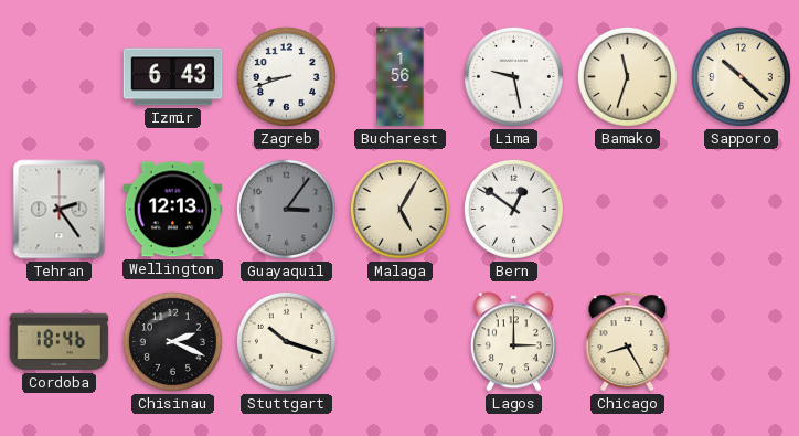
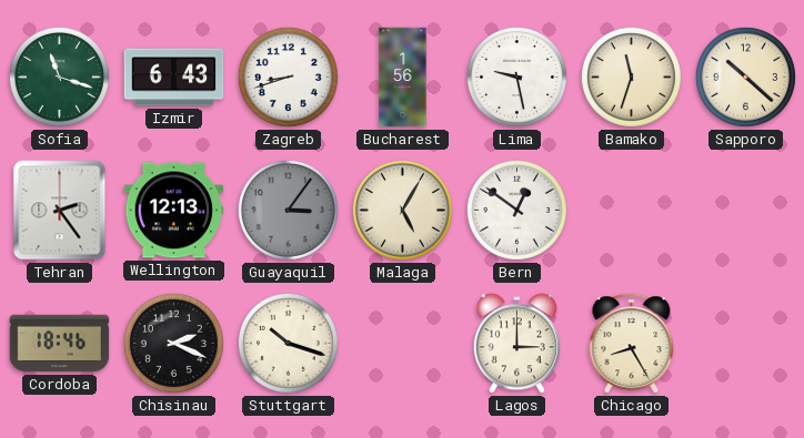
Sofia: none -> 11:18 (59, 77)
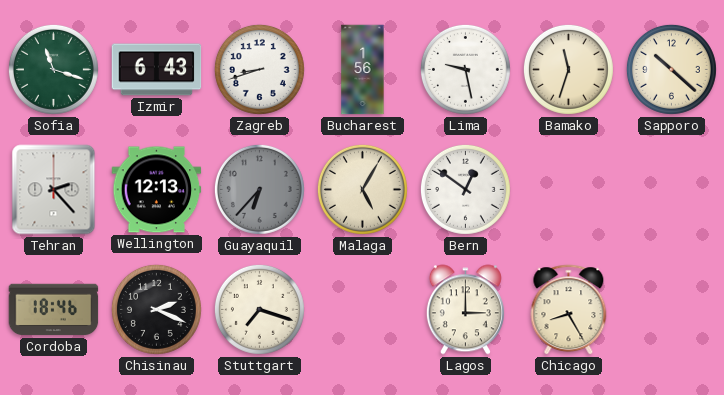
Tehran: 2:24 -> 2:23 (54, 190)
Guayaquil: 3:06 -> 6:37 (259, 189)
Stuttgart: 10:18 -> 7:18 (259, 309)
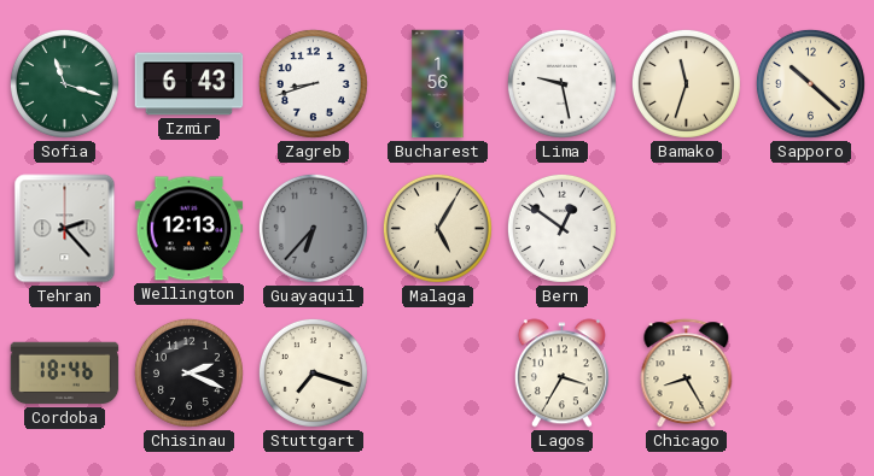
Lagos: 3:00 -> 3:35 (561, 374)
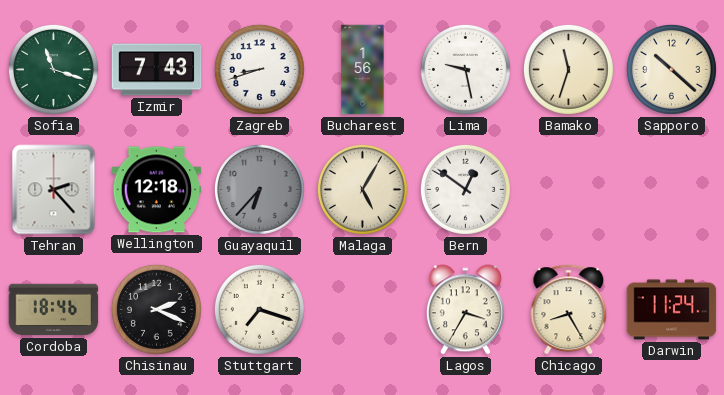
Izmir: 6:43 -> 7:43 (157, 70)
Wellington: 12:13 -> 12:18 (157, 190)
Darwin: none -> 11:24 (672, 310)
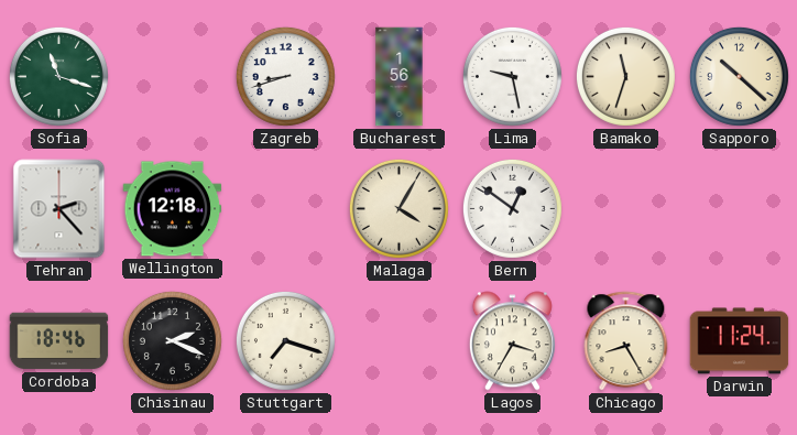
Izmir: 7:43 -> none (157, 70)
Guayaquil: 6:37 -> none (259, 189)
Malaga: 5:05 -> 4:05 (398, 208)
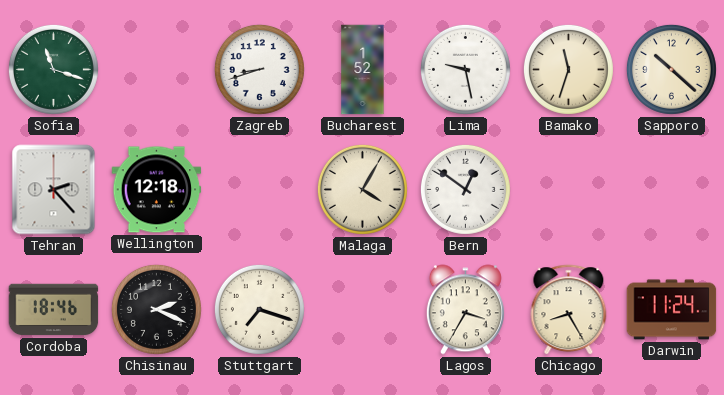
Bucharest: 1:56 -> 1:52 (363, 70)
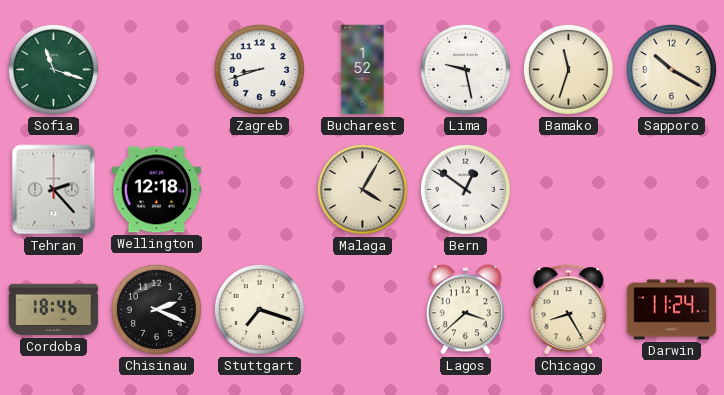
Sapporo: 10:22 -> 10:20 (671, 69)
Lagos: 3:35 -> 3:38 (465, 310)
